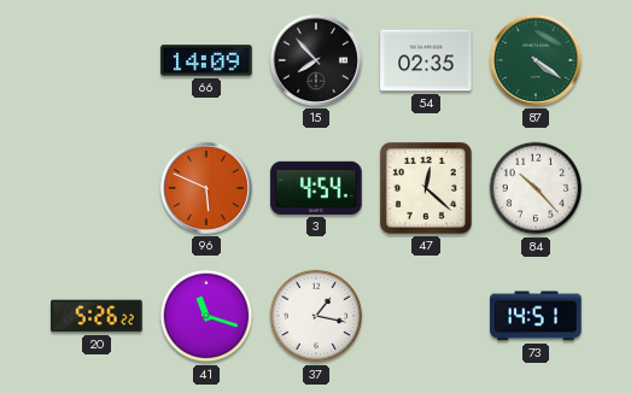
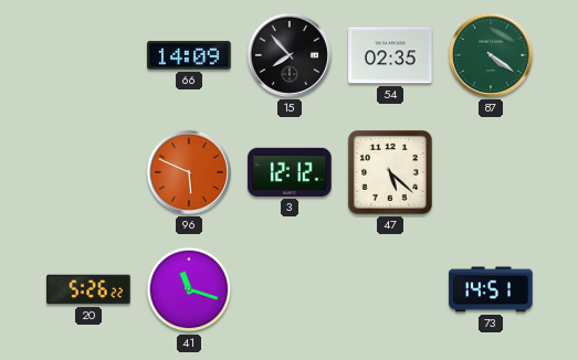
3: 4:54 -> 12:12 (290, 172)
47: 12:22 -> 5:22 (390, 172)
84: 10:23 -> none (536, 188)
37: 1:17 -> none (316, 316)
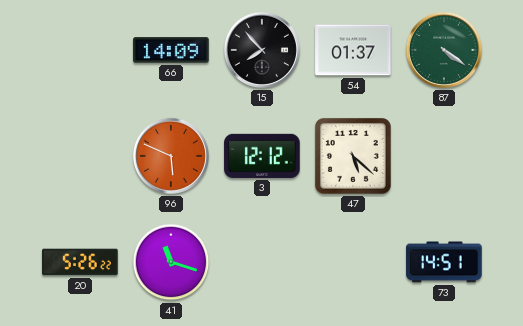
54: 02:35 -> 01:37 (353, 50)
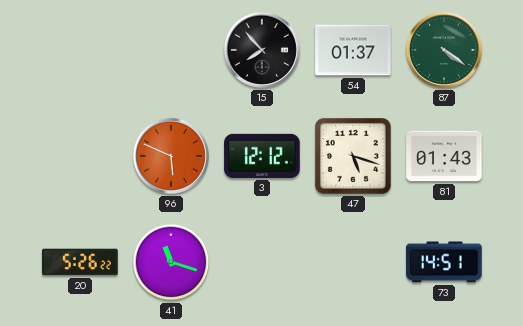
66: 14:09 -> none (171, 50)
47: 5:22 -> 5:18 (353, 156)
81: none -> 01:43 (444, 156)
